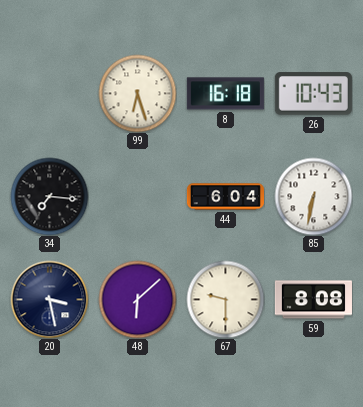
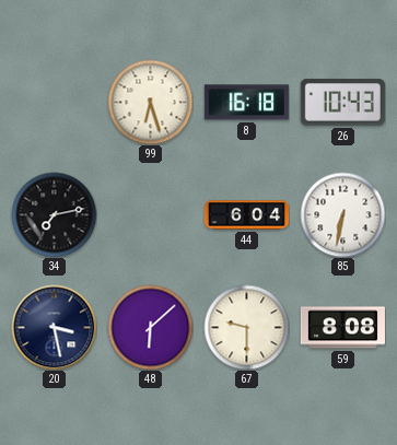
34: 7:16 -> 7:13 (54, 214)
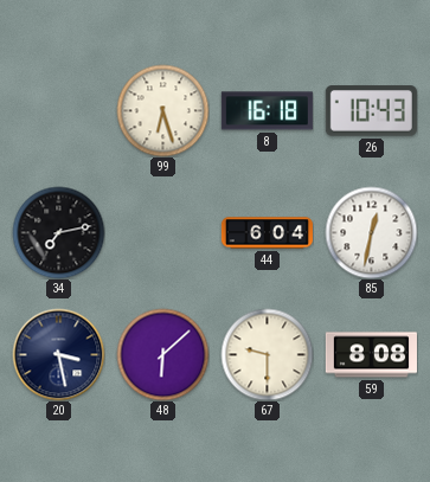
85: 6:32 -> 12:32 (371, 232)
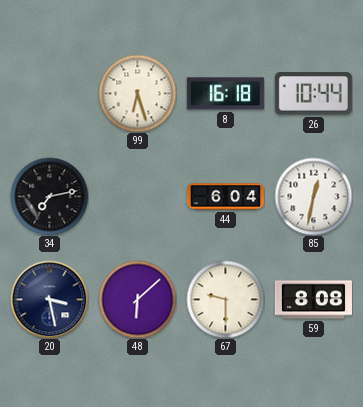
26: 10:43 -> 10:44 (313, 94)
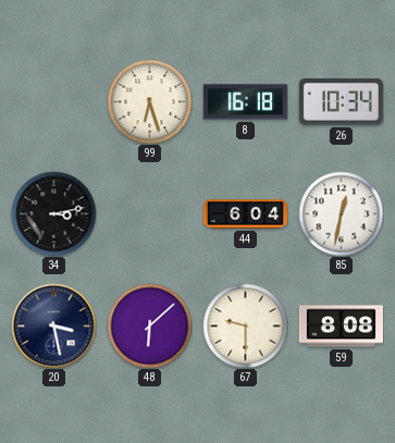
26: 10:44 -> 10:34 (341, 102)
34: 7:13 -> 3:13 (53, 213)
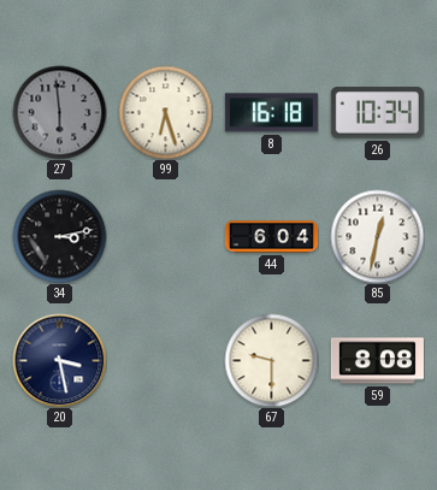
27: none -> 5:59 (59, 112)
48: 6:08 -> none (149, 325)
